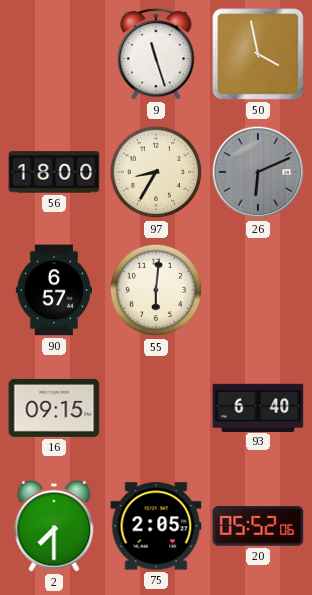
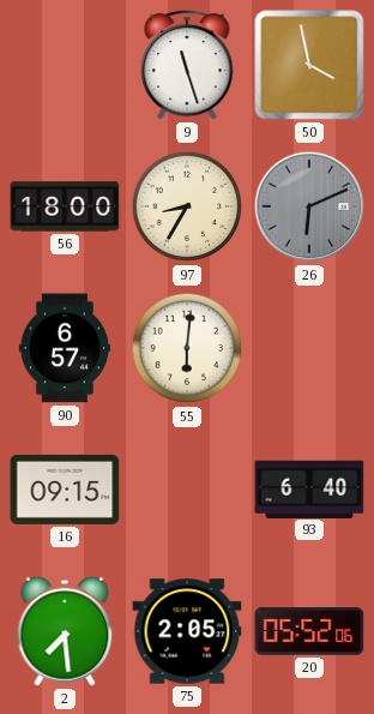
2: 7:30 -> 7:29 (65, 631)
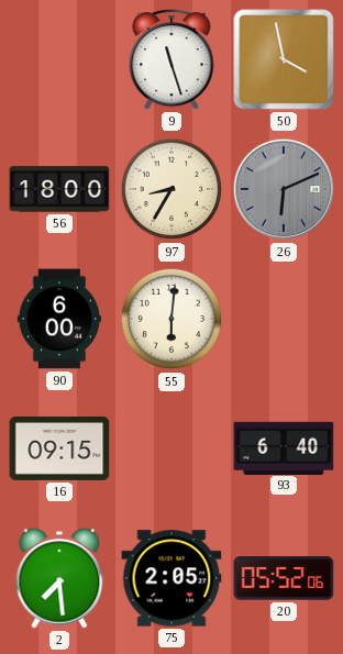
90: 6:57 -> 6:00 (58, 319)
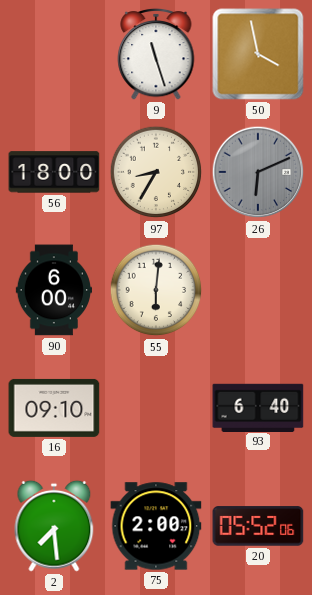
16: 09:15 -> 09:10 (54, 408)
75: 2:05 -> 2:00 (156, 526)
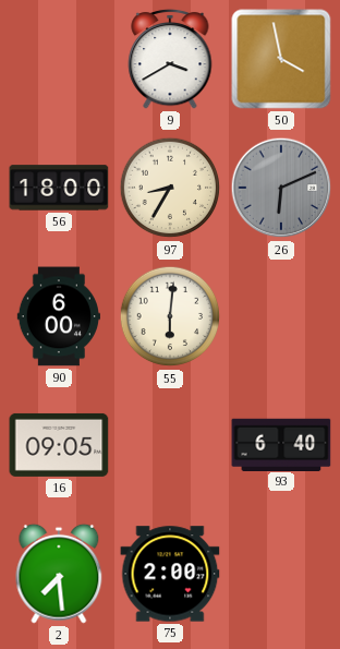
9: 11:27 -> 3:40 (170, 59)
16: 09:10 -> 09:05 (59, 445)
20: 05:52 -> none (258, 526)
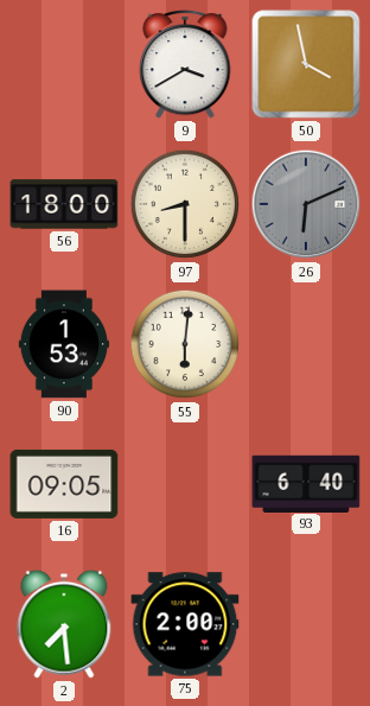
97: 8:35 -> 8:30 (185, 204)
90: 6:00 -> 1:53 (63, 344)
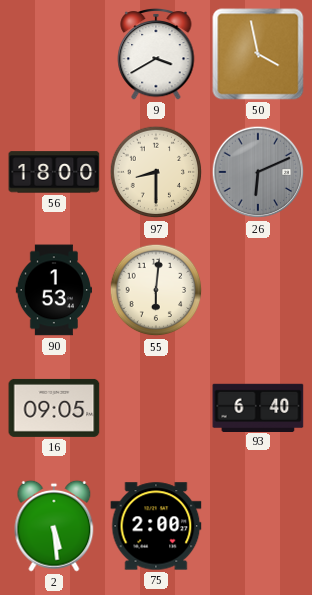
2: 7:29 -> 5:29 (54, 526)
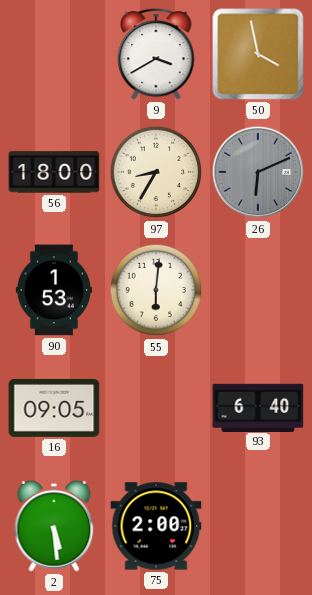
97: 8:30 -> 8:35 (156, 172)
